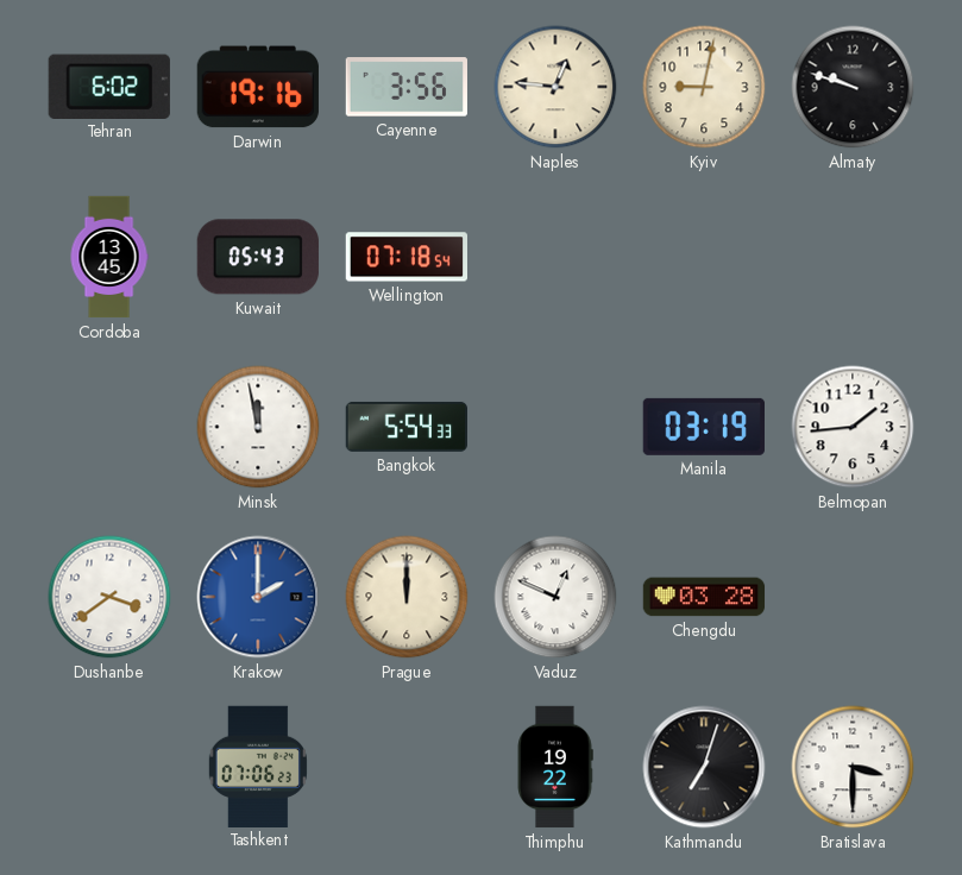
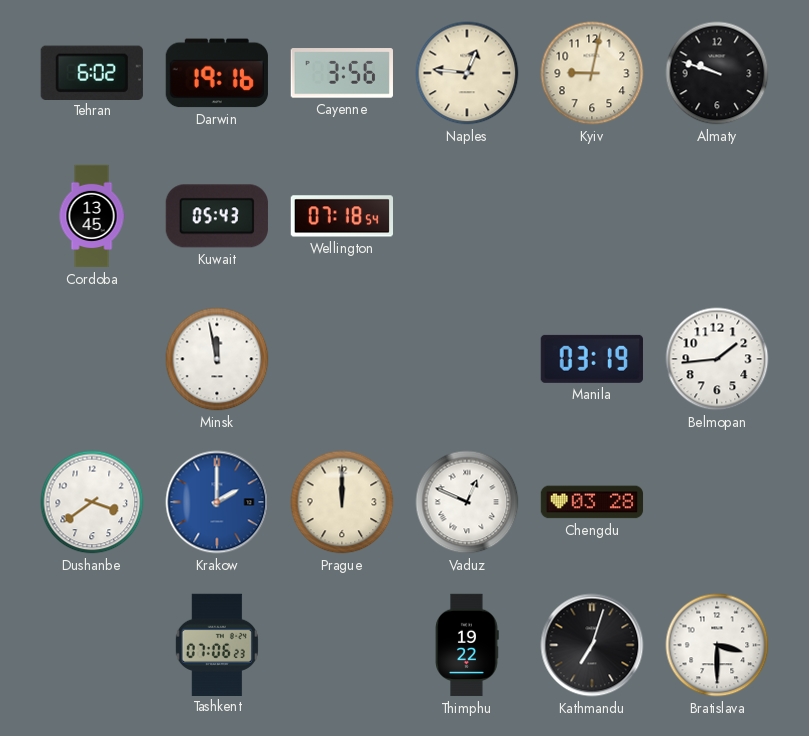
Bangkok: 5:54 -> none (405, 427)
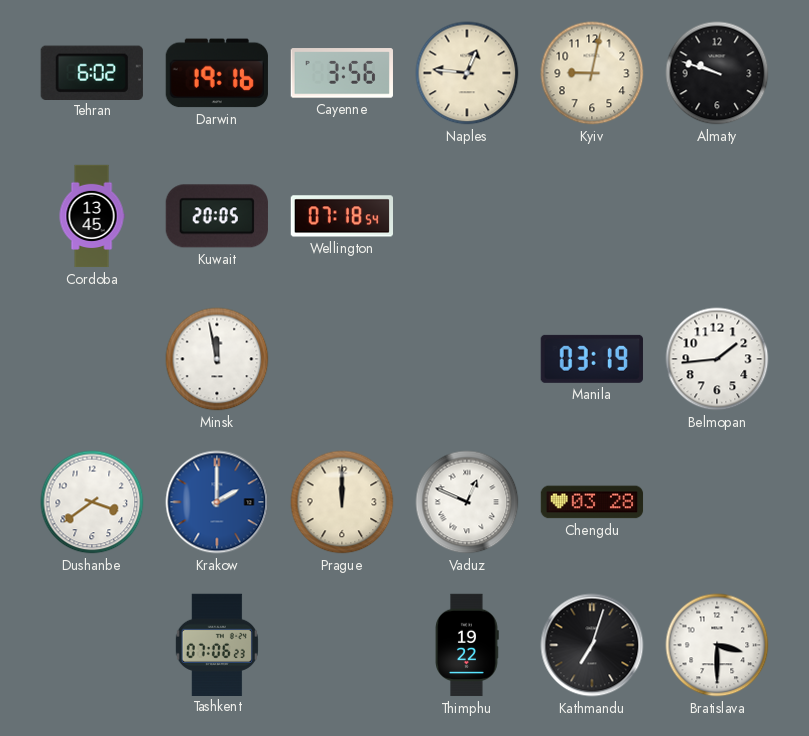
Kuwait: 05:43 -> 20:05 (217, 216)
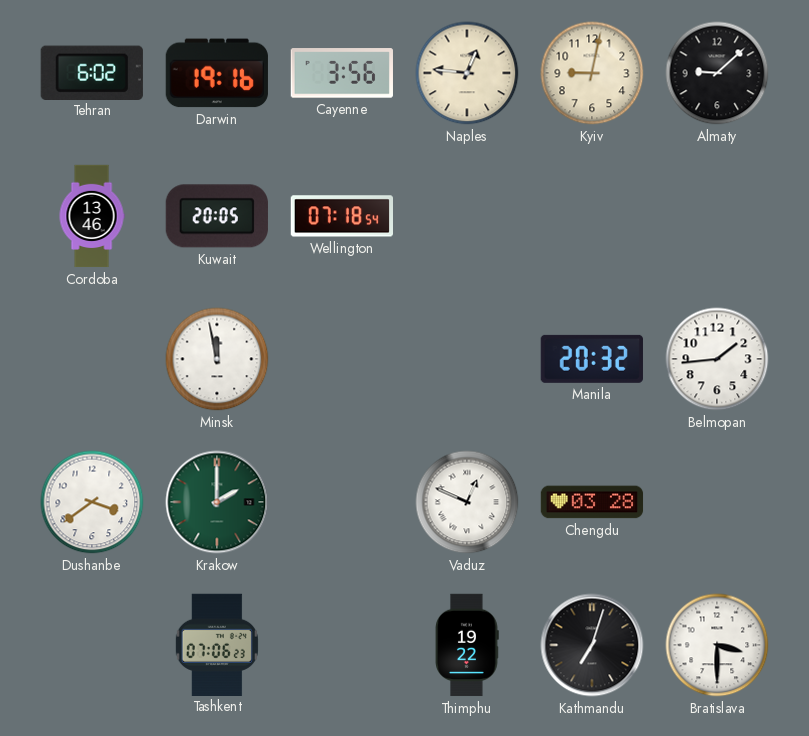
Almaty: 9:48 -> 9:08 (717, 73)
Cordoba: 13:45 -> 13:46 (92, 216)
Manila: 03:19 -> 20:32 (592, 359)
Krakow dial: blue -> green (217, 502)
Prague: 12:00 -> none (342, 502)
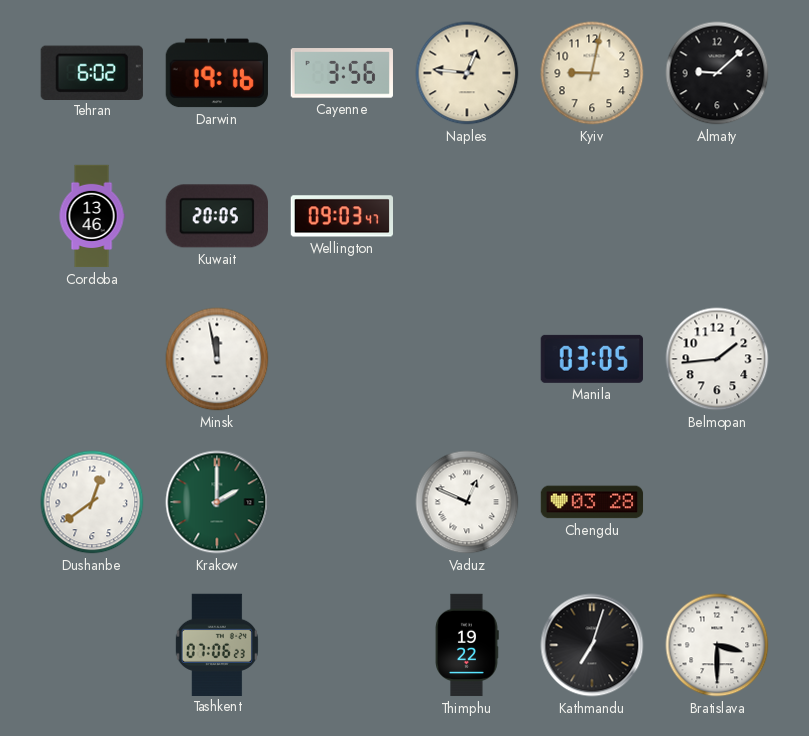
Wellington: 07:18 -> 09:03 (341, 216)
Manila: 20:32 -> 03:05 (592, 359)
Dushanbe: 3:39 -> 12:39 (92, 502)
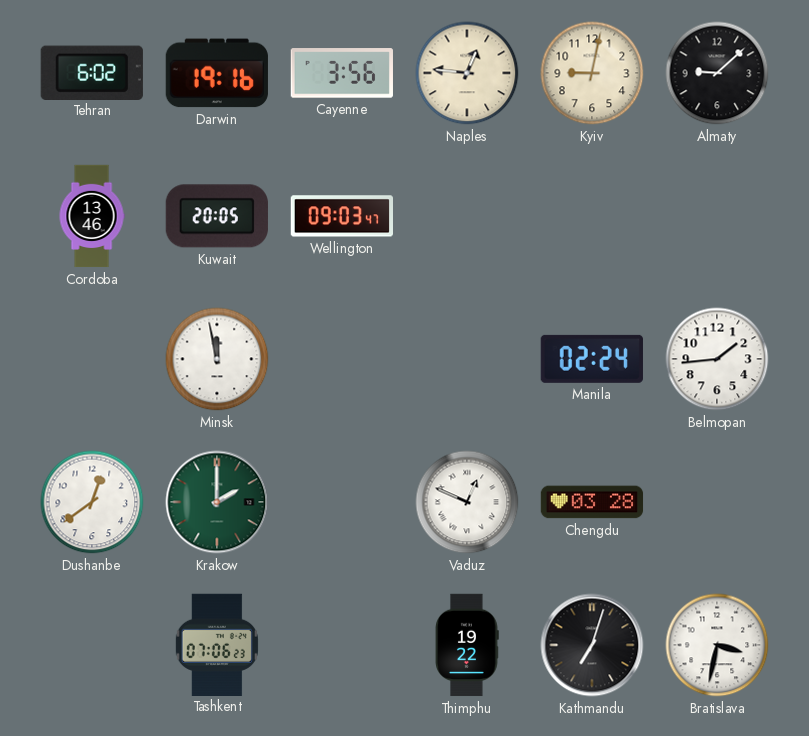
Manila: 03:05 -> 02:24 (592, 359)
Bratislava: 3:30 -> 3:32 (717, 645)
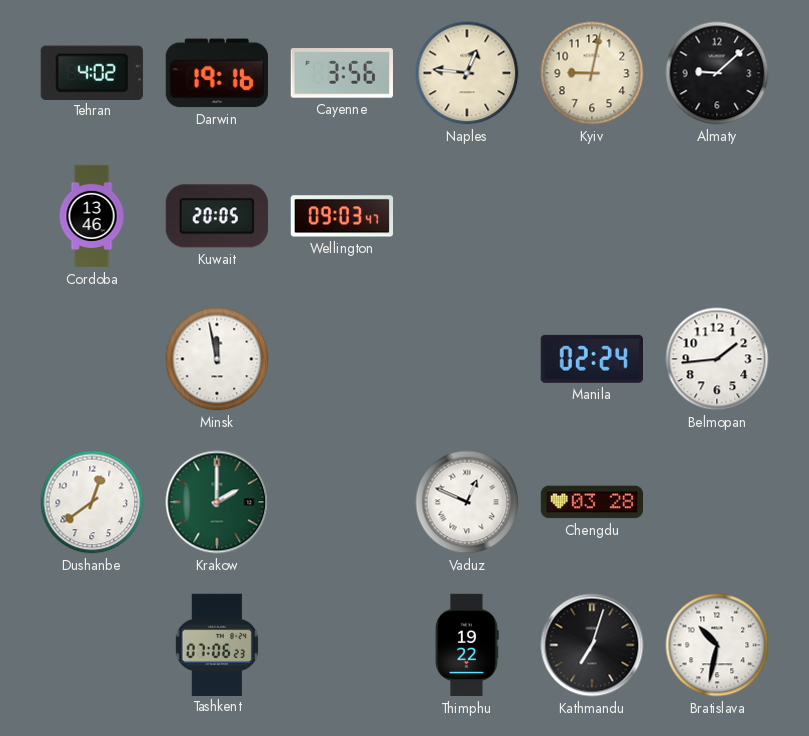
Tehran: 6:02 -> 4:02 (92, 72)
Bratislava: 3:32 -> 10:32 (717, 645)
